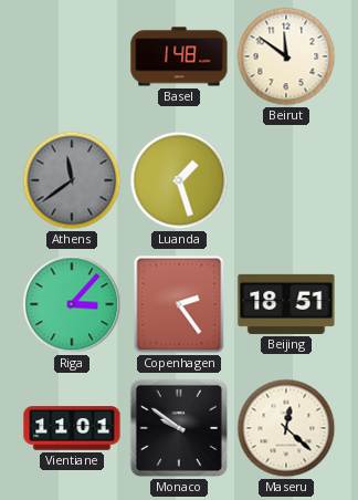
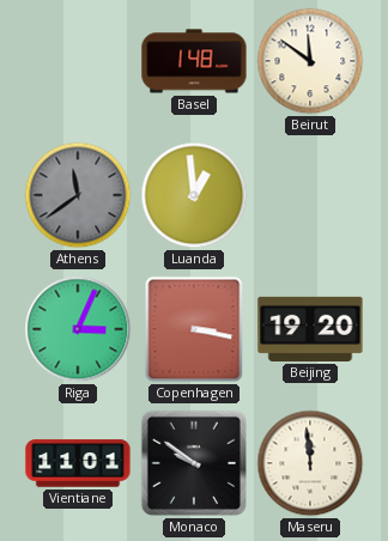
Luanda: 1:27 -> 12:59 (194, 195)
Riga: 3:07 -> 3:04 (78, 329)
Copenhagen: 2:24 -> 3:17 (194, 329)
Beijing: 18:51 -> 19:20 (310, 329)
Maseru: 12:22 -> 11:59 (310, 463)
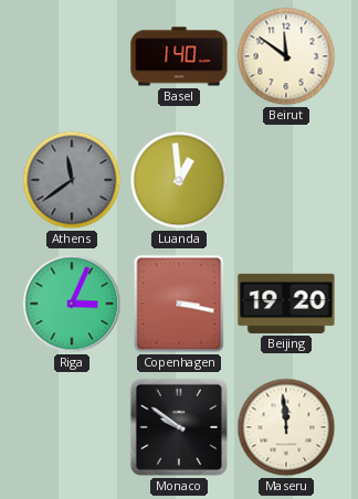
Basel: 1:48 -> 1:40 (179, 56)
Vientiane: 11:01 -> none (78, 463)
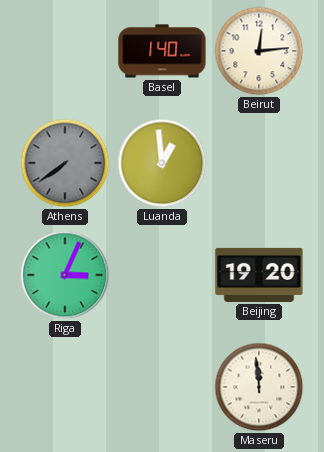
Beirut: 11:51 -> 12:14 (259, 51)
Athens: 11:39 -> 7:39 (65, 163)
Copenhagen: 3:17 -> none (179, 304)
Monaco: 9:51 -> none (179, 427)
